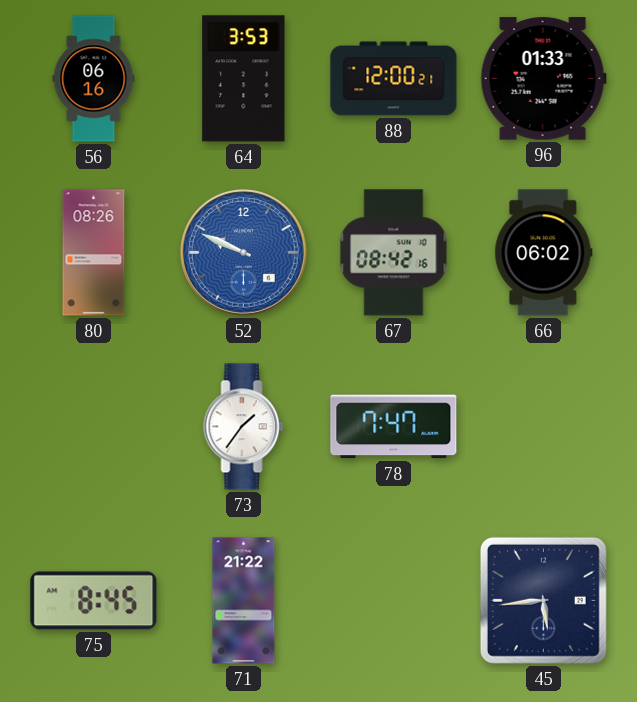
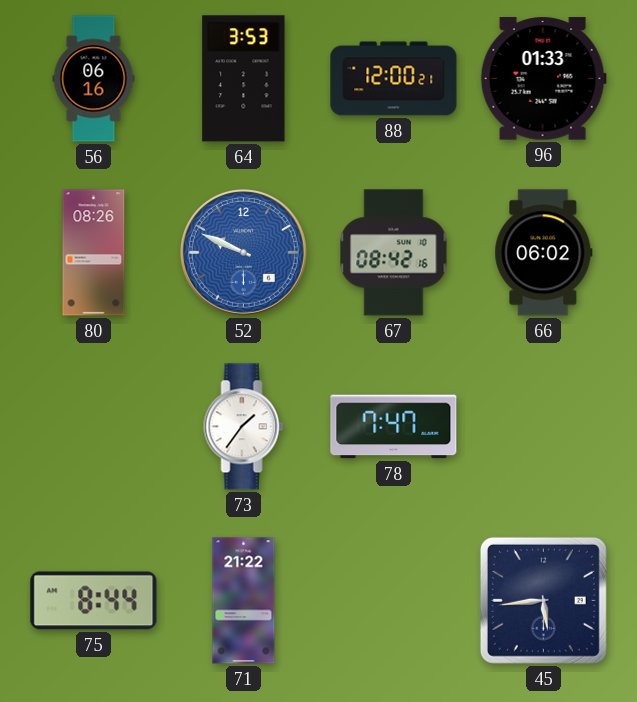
75: 8:45 -> 8:44 (94, 601)
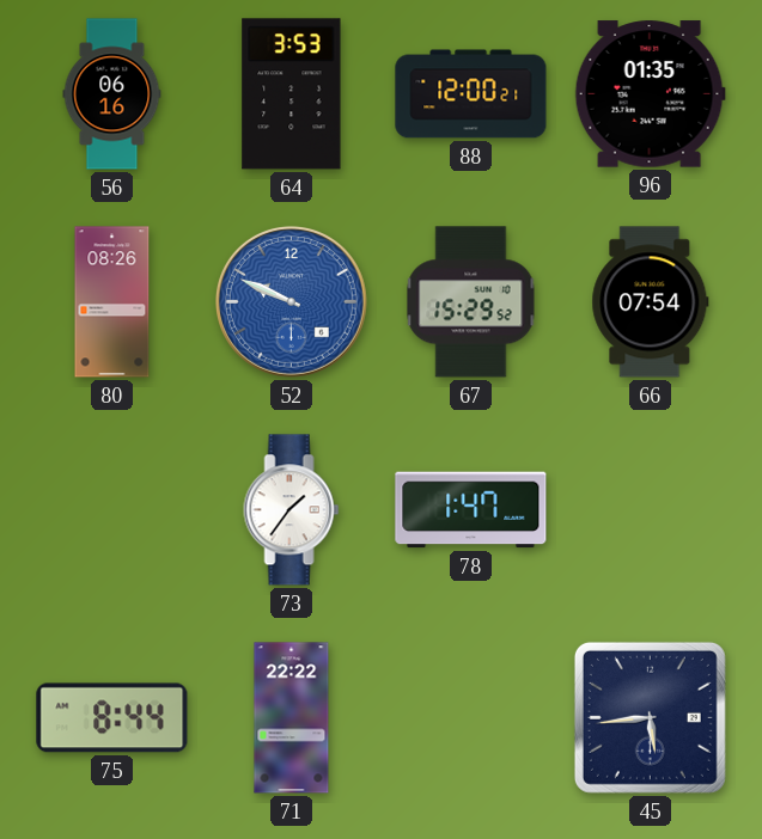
96: 01:33 -> 01:35 (650, 94)
67: 08:42 -> 15:29 (471, 302)
66: 06:02 -> 07:54 (651, 302)
78: 7:47 -> 1:47 (471, 510)
71: 21:22 -> 22:22 (292, 718)
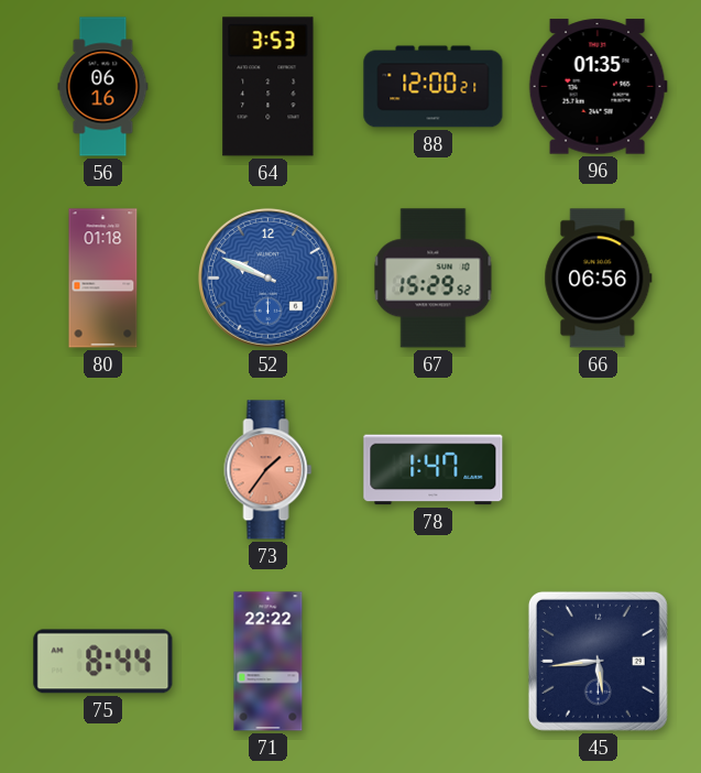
80: 08:26 -> 01:18 (103, 279)
66: 07:54 -> 06:56 (599, 279)
73 dial: white -> salmon (269, 470)
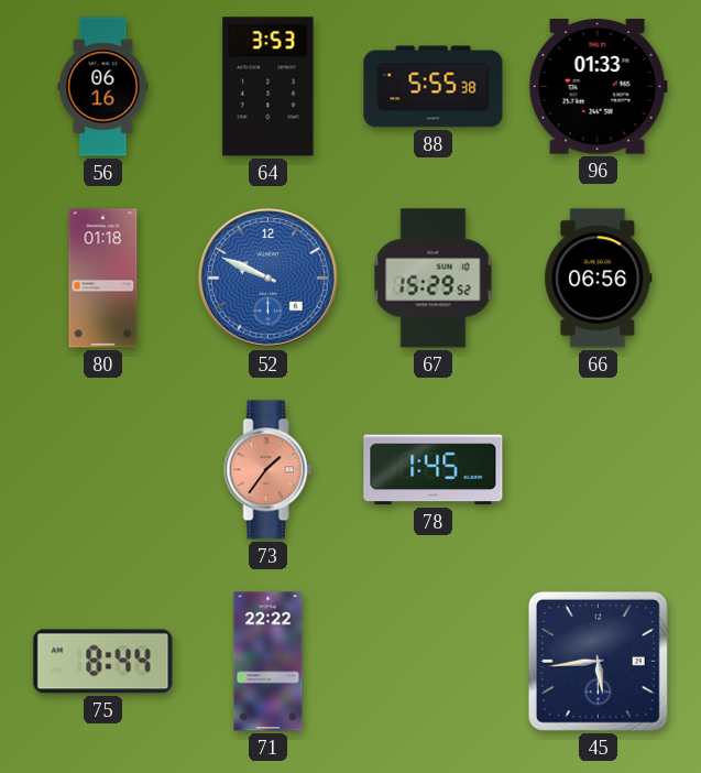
88: 12:00 -> 5:55 (434, 87)
96: 01:35 -> 01:33 (598, 87)
78: 1:47 -> 1:45 (434, 470)
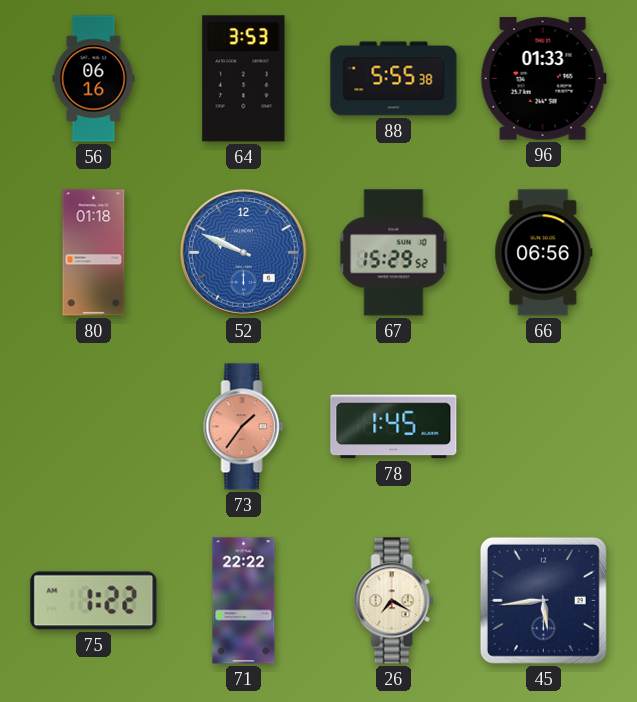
75: 8:44 -> 1:22 (94, 601)
26: none -> 7:20 (394, 601)
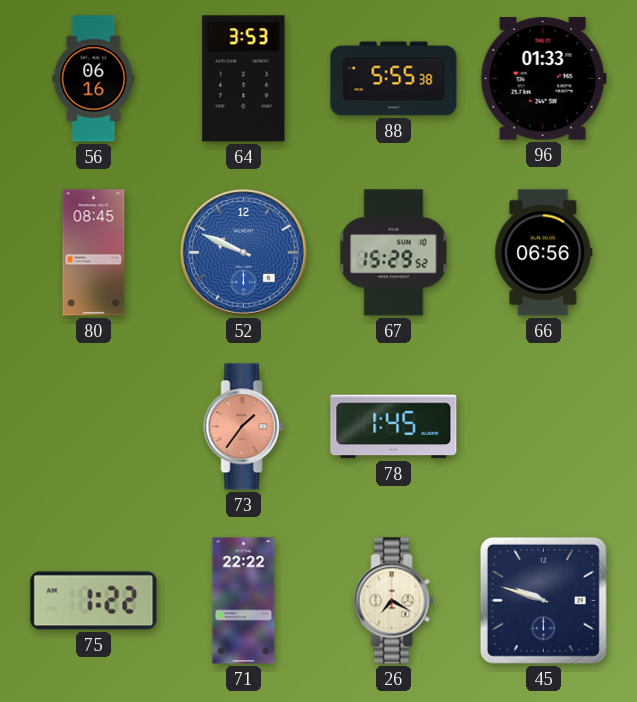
80: 01:18 -> 08:45 (94, 253)
45: 5:44 -> 9:48 (543, 600)
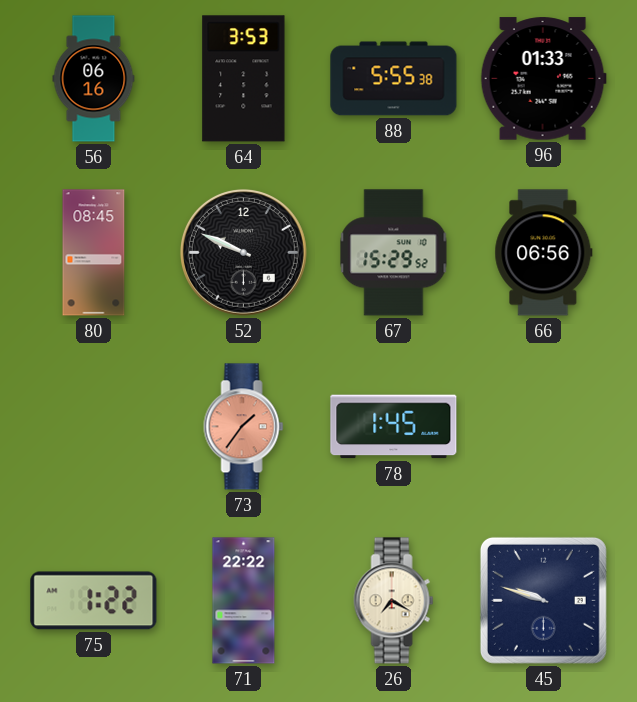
52 dial: blue -> black (243, 252)
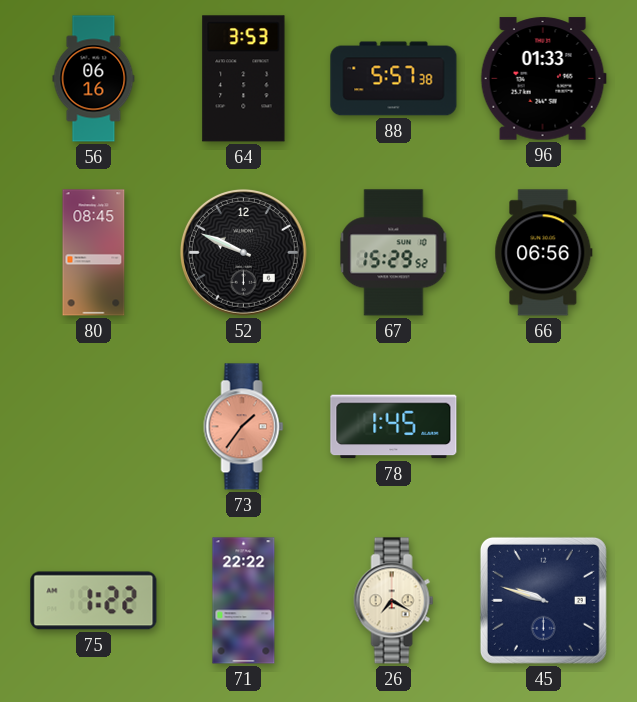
88: 5:55 -> 5:57 (394, 79)
